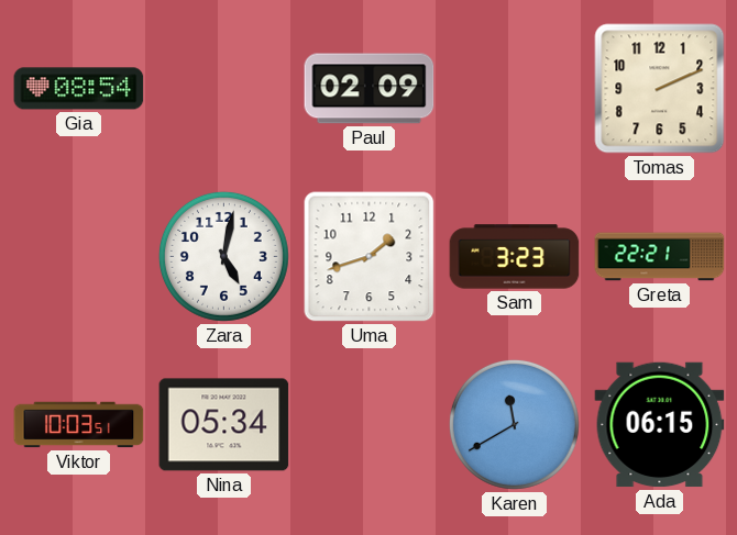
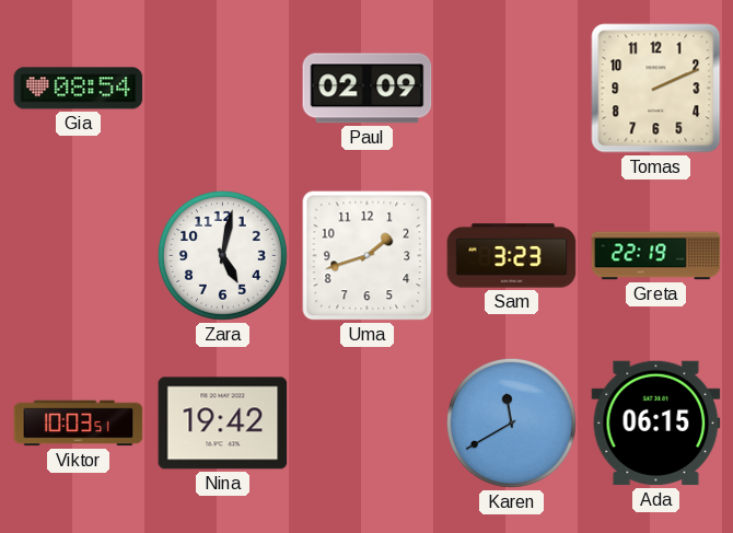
Greta: 22:21 -> 22:19 (656, 256)
Nina: 05:34 -> 19:42 (223, 424)
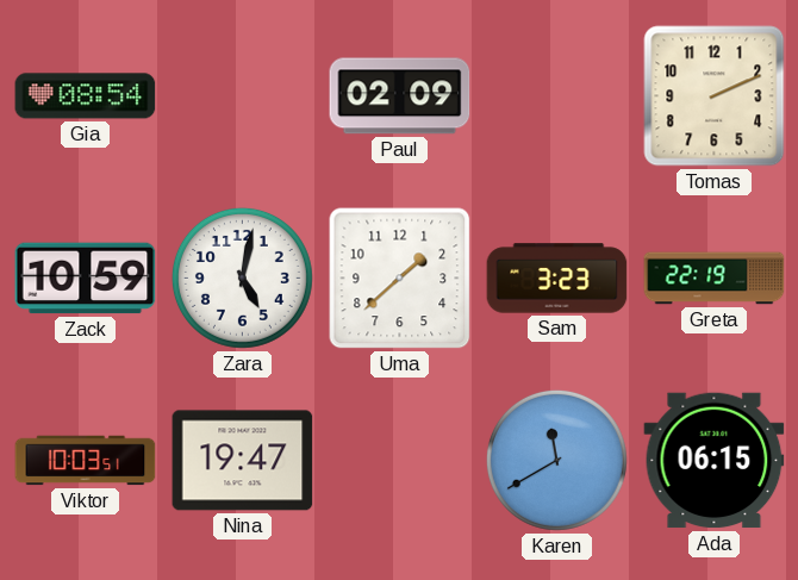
Zack: none -> 10:59 (86, 279)
Uma: 1:42 -> 1:38 (400, 279)
Nina: 19:42 -> 19:47 (243, 461)
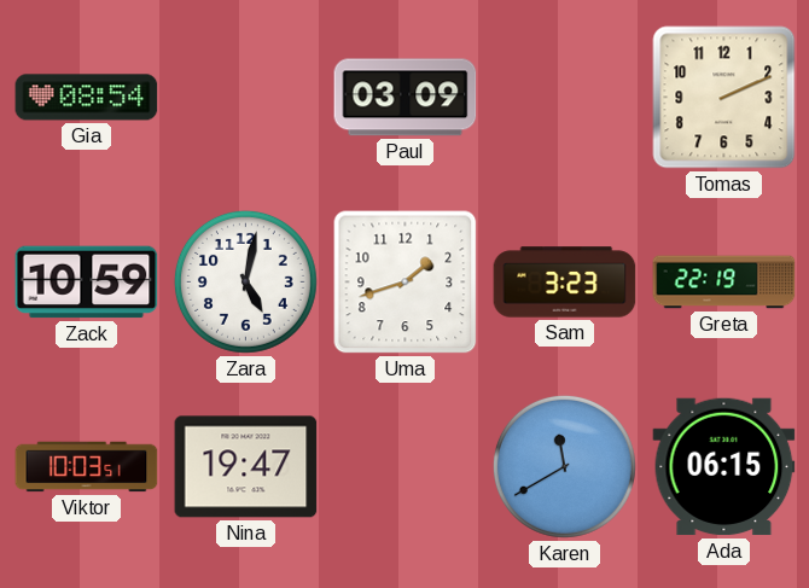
Paul: 02:09 -> 03:09 (406, 98)
Uma: 1:38 -> 1:42 (406, 283)
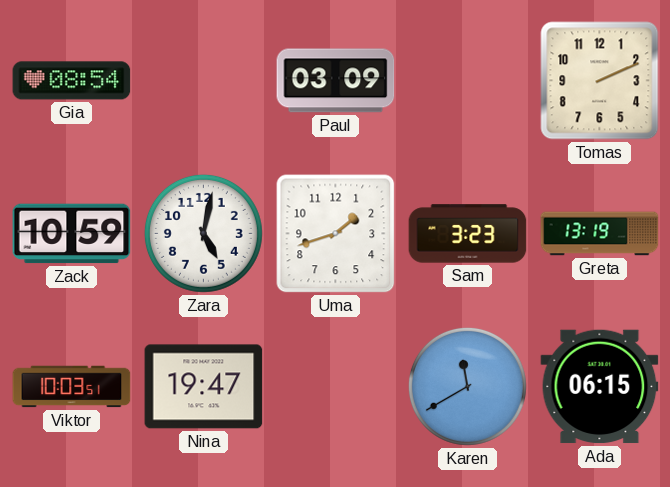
Greta: 22:19 -> 13:19 (600, 234)
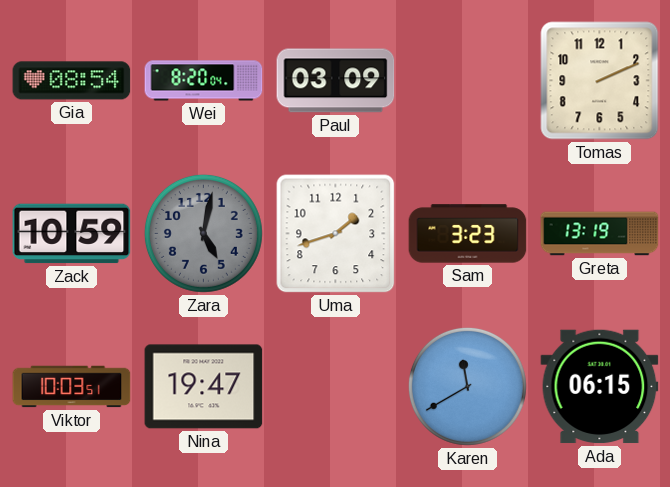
Wei: none -> 8:20 (204, 81)
Zara dial: white -> grey (203, 233)
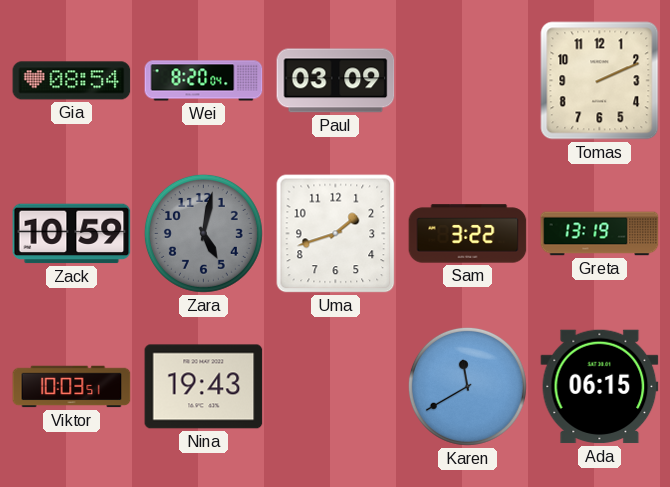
Sam: 3:23 -> 3:22 (468, 234)
Nina: 19:47 -> 19:43 (204, 387)
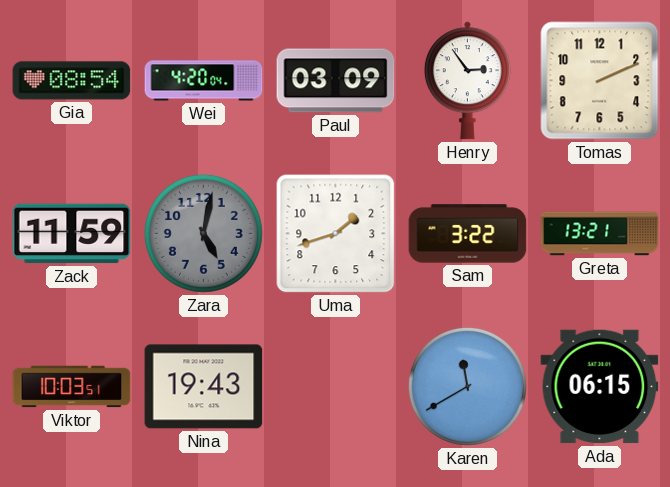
Wei: 8:20 -> 4:20 (204, 81)
Henry: none -> 2:54 (467, 81)
Zack: 10:59 -> 11:59 (72, 234)
Greta: 13:19 -> 13:21 (600, 234)
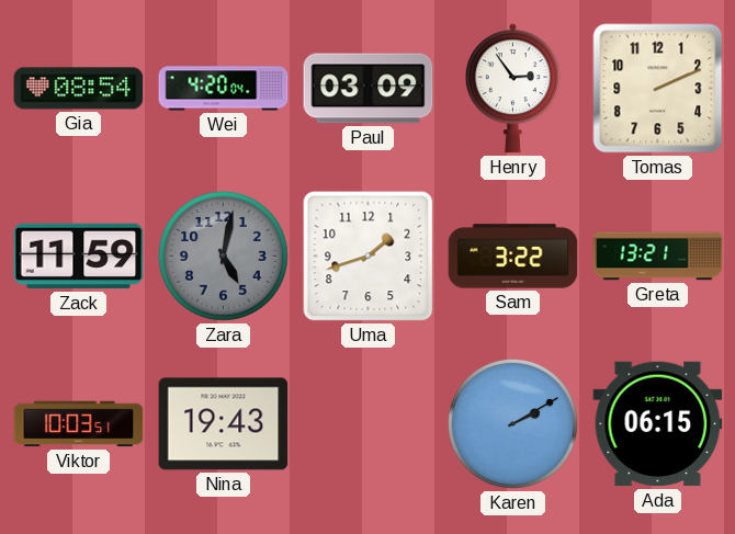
Karen: 11:40 -> 2:10 (512, 423)
